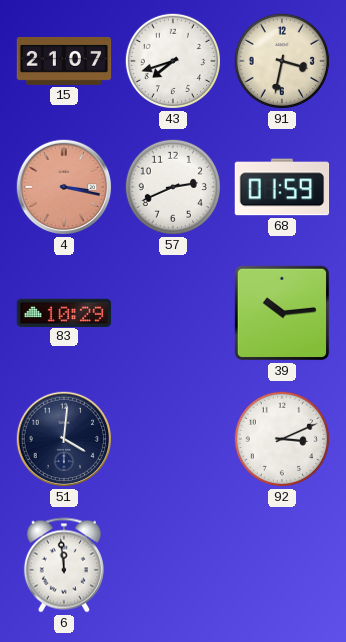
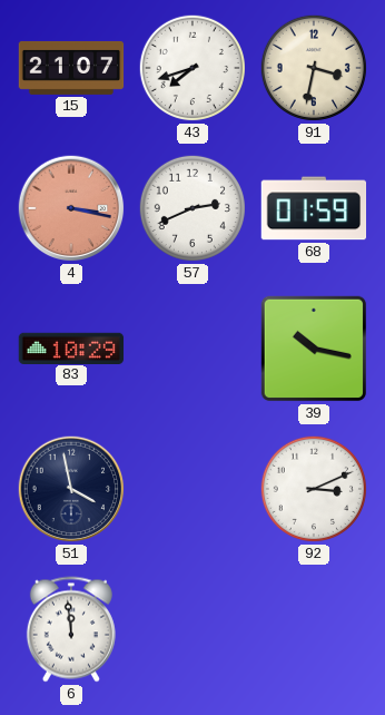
39: 10:14 -> 10:17 (314, 349)
51: 4:01 -> 3:58 (71, 489)
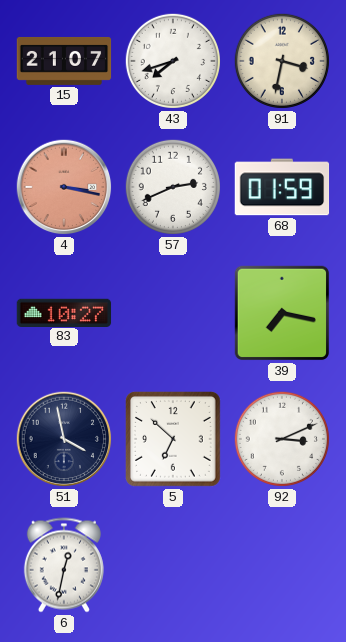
83: 10:29 -> 10:27 (64, 312)
39: 10:17 -> 7:17 (282, 313)
5: none -> 6:52 (174, 440)
6: 11:59 -> 12:32 (64, 565)
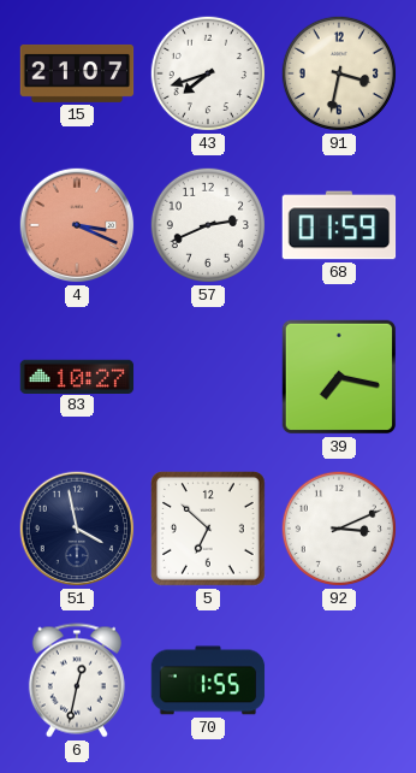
4: 3:17 -> 3:19 (77, 225)
70: none -> 1:55 (208, 680)
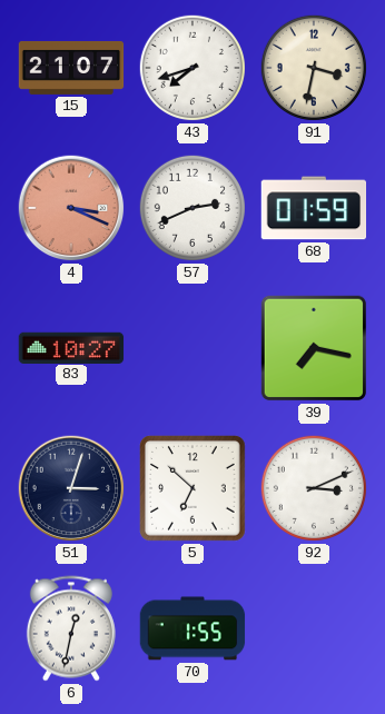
51: 3:58 -> 3:03 (71, 488)
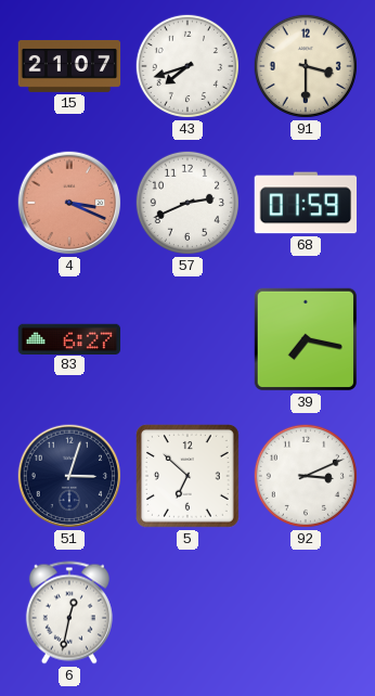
91: 3:32 -> 3:30 (306, 66)
83: 10:27 -> 6:27 (69, 338)
70: 1:55 -> none (192, 628)
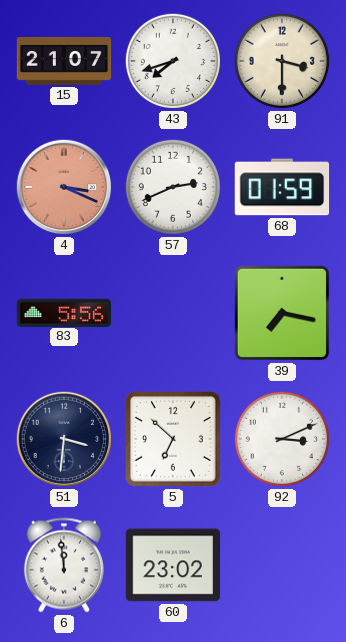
83: 6:27 -> 5:56 (64, 312)
51: 3:03 -> 3:31 (64, 439)
6: 12:32 -> 11:59 (64, 565)
60: none -> 23:02 (173, 565)
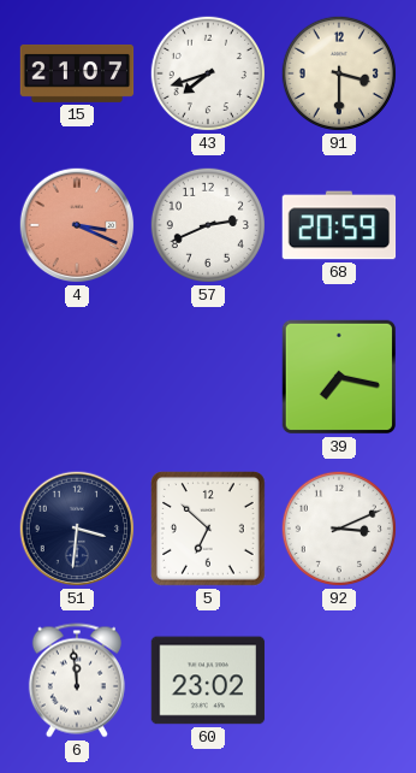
68: 01:59 -> 20:59 (339, 225)
83: 5:56 -> none (64, 312)
